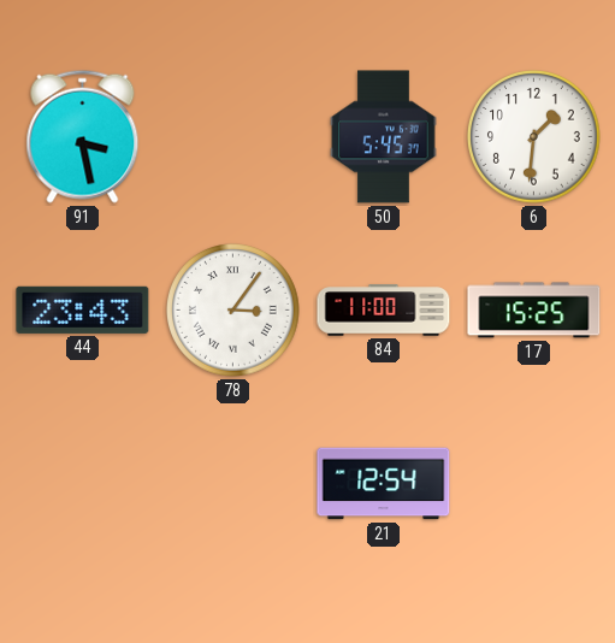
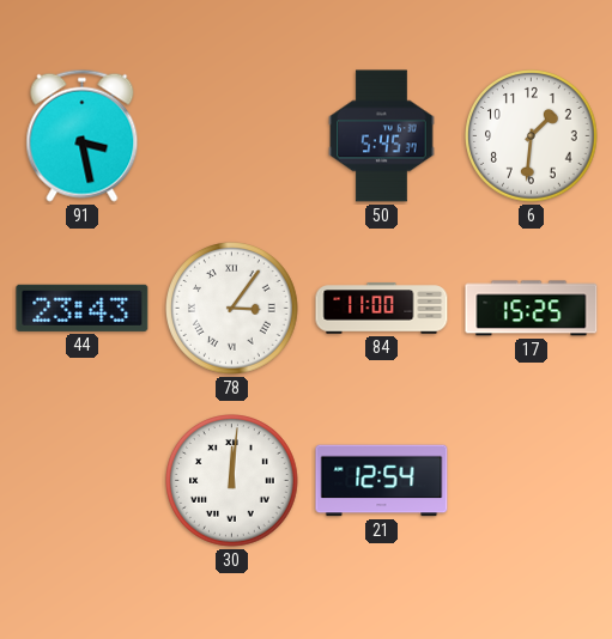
30: none -> 12:01 (232, 481)
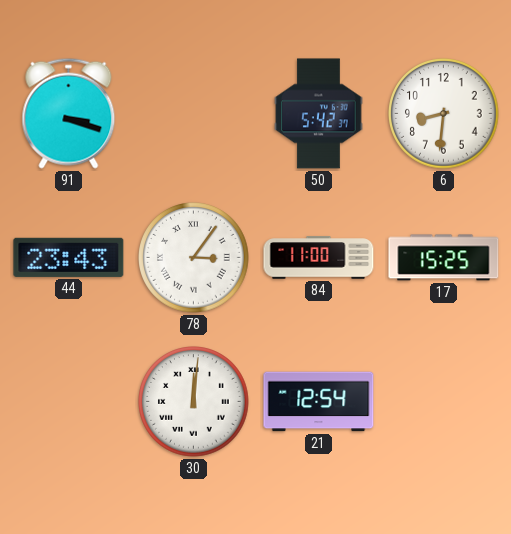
91: 3:28 -> 3:18 (69, 113)
50: 5:45 -> 5:42 (319, 114)
6: 1:31 -> 8:31 (444, 114)
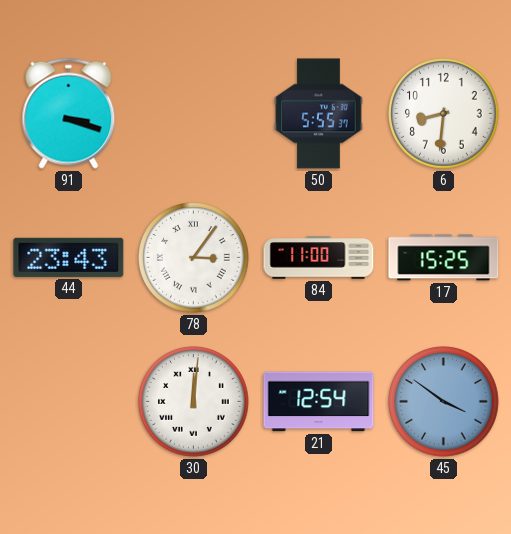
50: 5:42 -> 5:55 (319, 114)
45: none -> 3:51 (444, 402)
